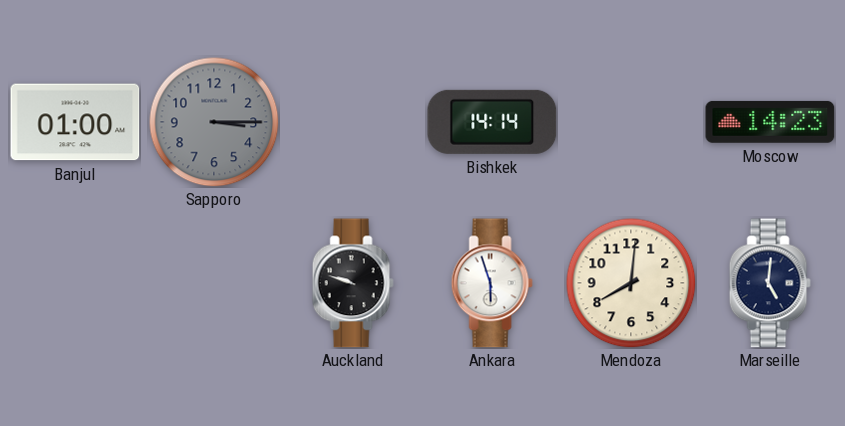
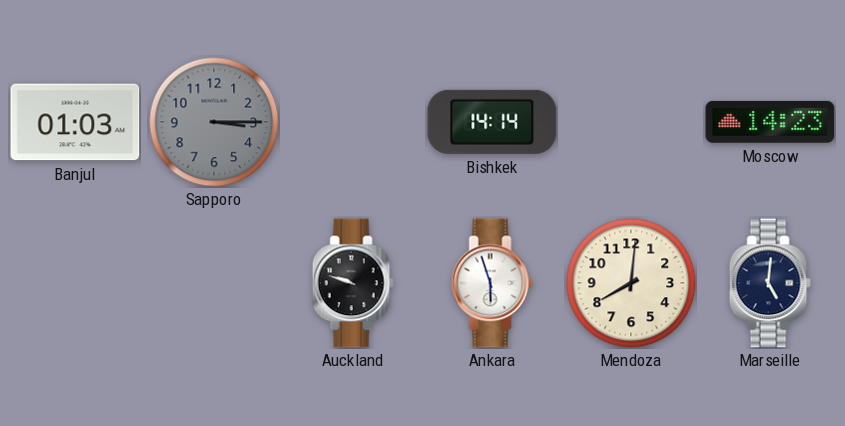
Banjul: 01:00 -> 01:03 (75, 122)
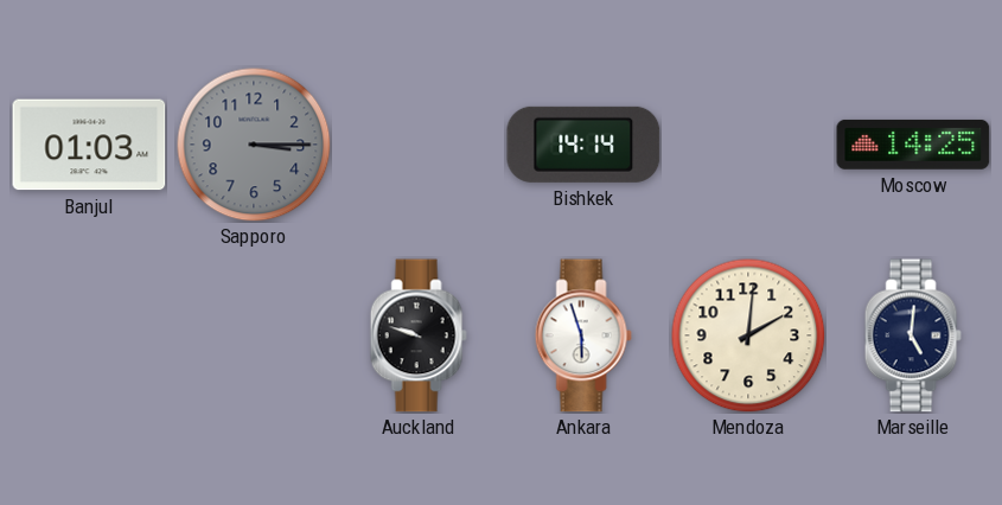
Moscow: 14:23 -> 14:25 (913, 145)
Mendoza: 8:01 -> 2:01 (748, 335)
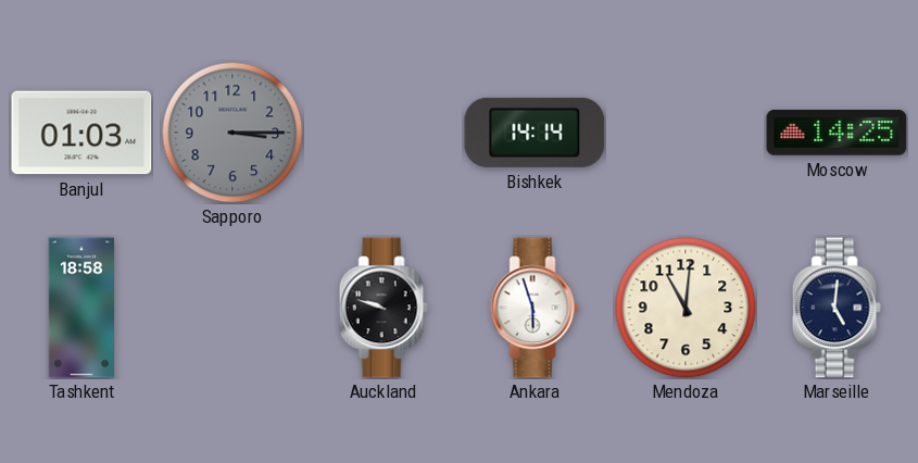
Tashkent: none -> 18:58 (80, 308)
Mendoza: 2:01 -> 11:01 (686, 308)
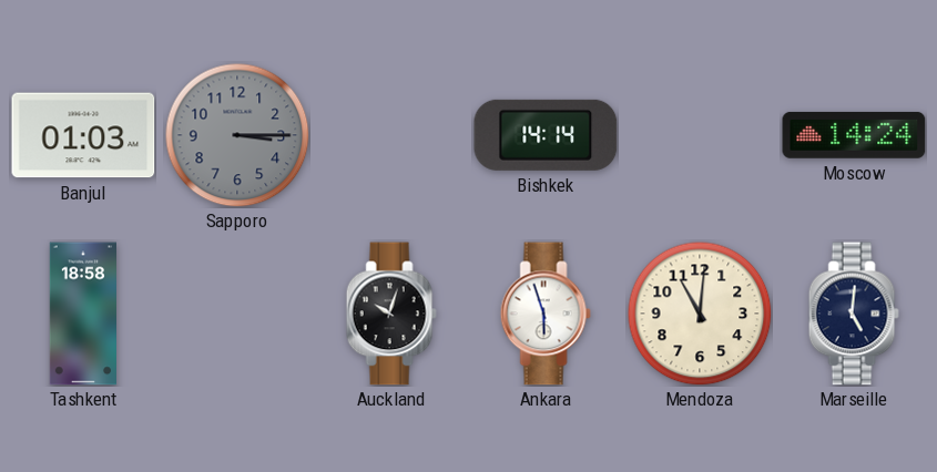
Moscow: 14:25 -> 14:24 (854, 135)
Auckland: 9:48 -> 10:03 (391, 314)
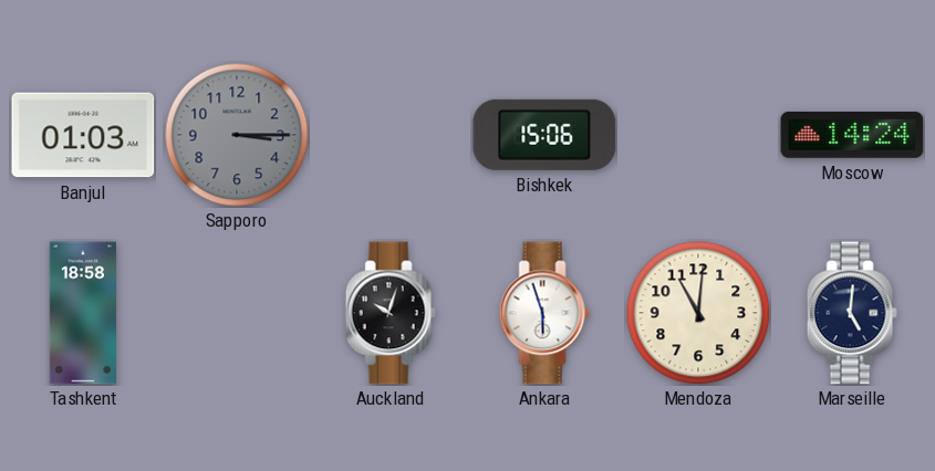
Bishkek: 14:14 -> 15:06 (544, 135)
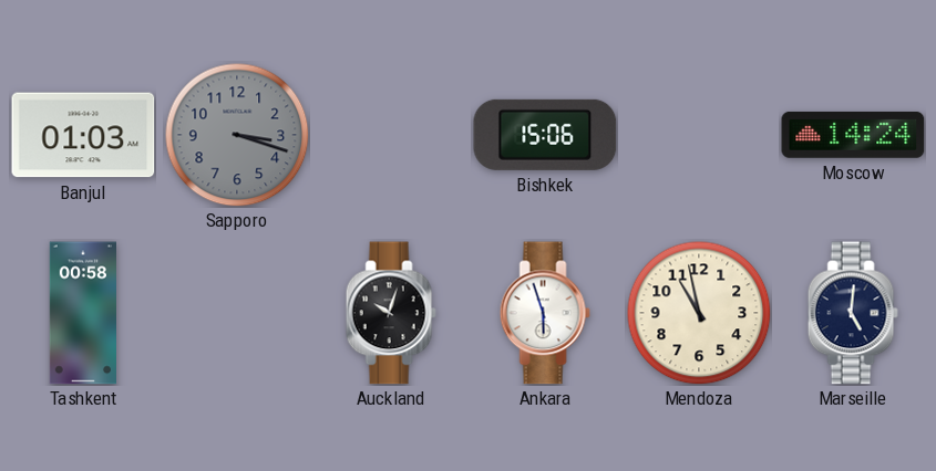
Sapporo: 3:15 -> 3:18 (237, 135)
Tashkent: 18:58 -> 00:58 (82, 313)
Mendoza: 11:01 -> 10:58 (699, 313)
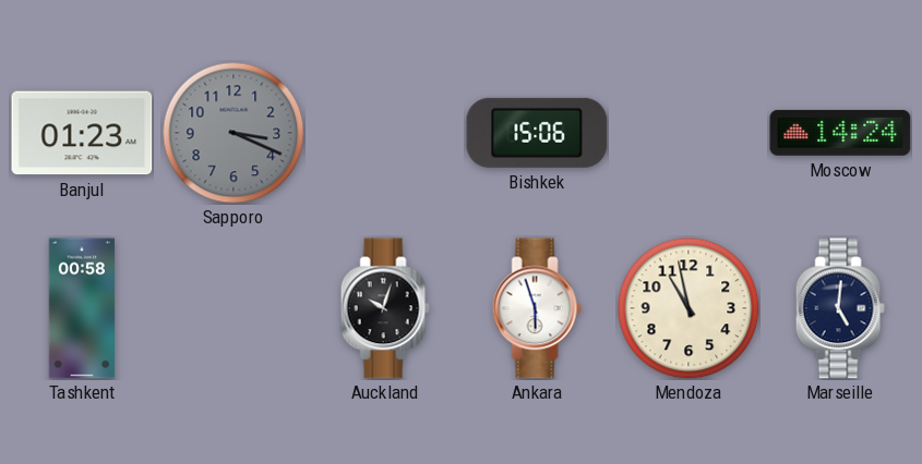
Banjul: 01:03 -> 01:23 (82, 133)
Sapporo: 3:18 -> 3:19 (234, 133)
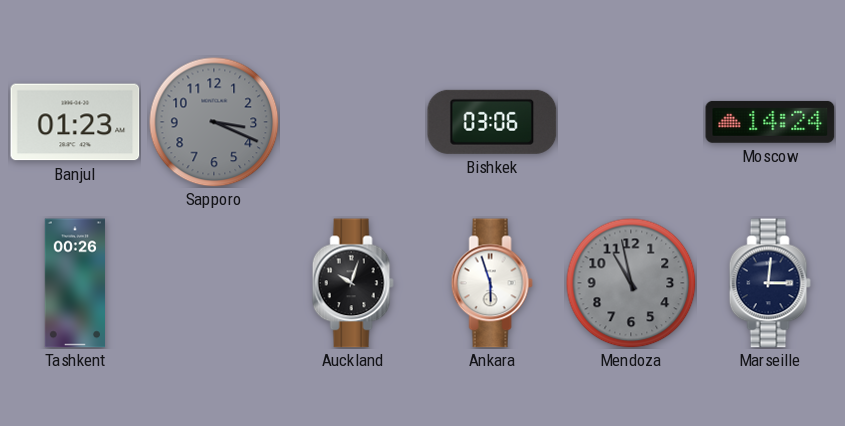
Bishkek: 15:06 -> 03:06 (492, 122)
Tashkent: 00:58 -> 00:26 (74, 283)
Mendoza dial: cream -> grey (631, 283)
Marseille: 5:01 -> 3:01 (770, 283)
